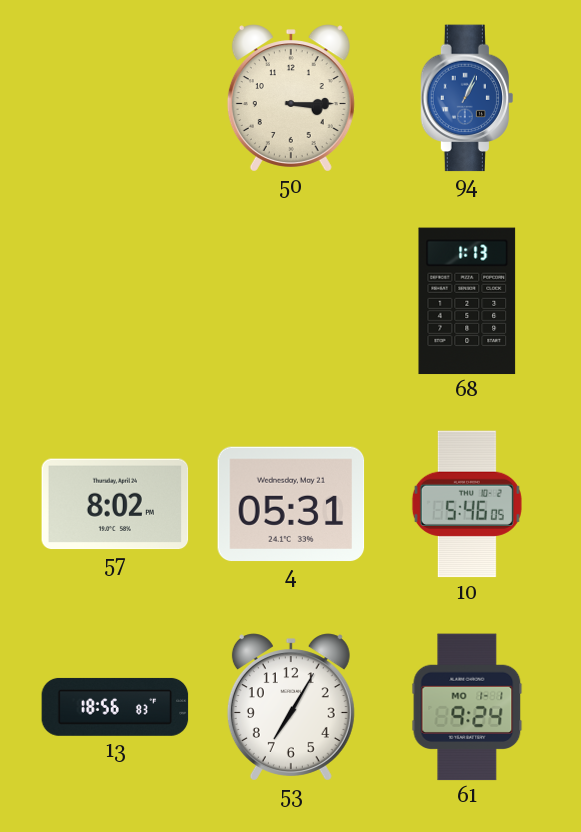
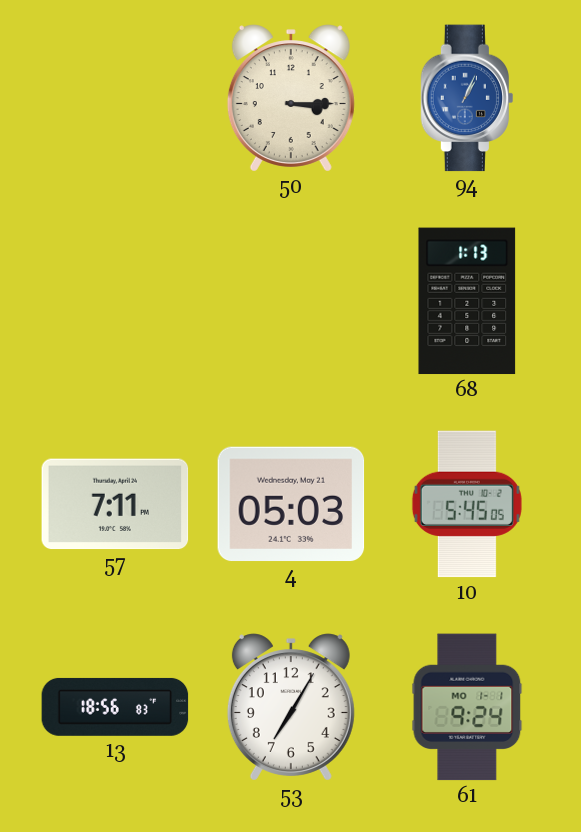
57: 8:02 -> 7:11 (115, 504)
4: 05:31 -> 05:03 (291, 504)
10: 5:46 -> 5:45 (467, 504)
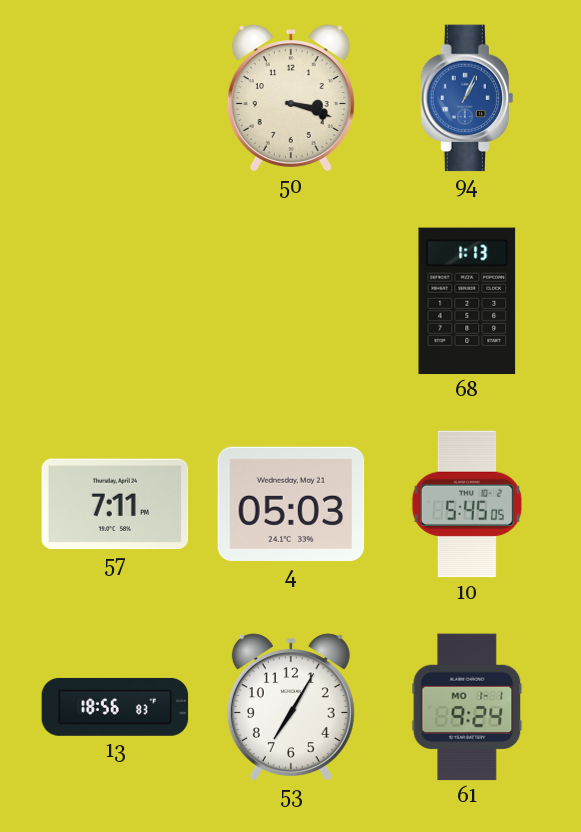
50: 3:15 -> 3:18 (291, 98)
